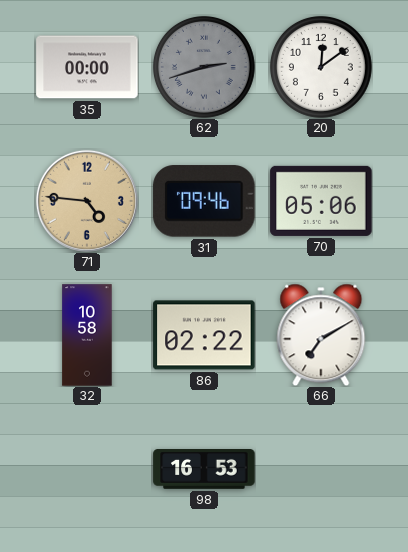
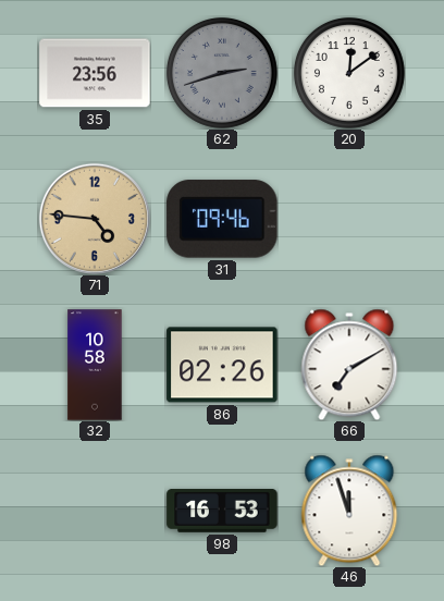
35: 00:00 -> 23:56 (95, 73)
70: 05:06 -> none (321, 201)
86: 02:22 -> 02:26 (222, 365)
46: none -> 11:57 (349, 511)
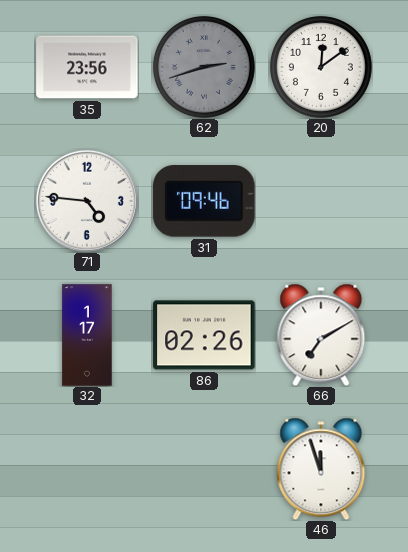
71 dial: champagne -> white (87, 201)
32: 10:58 -> 1:17 (87, 335)
98: 16:53 -> none (222, 512)
